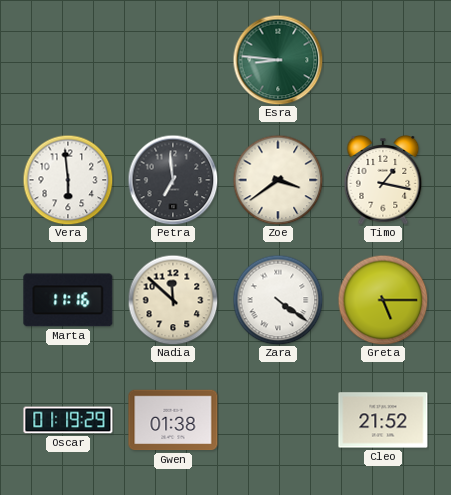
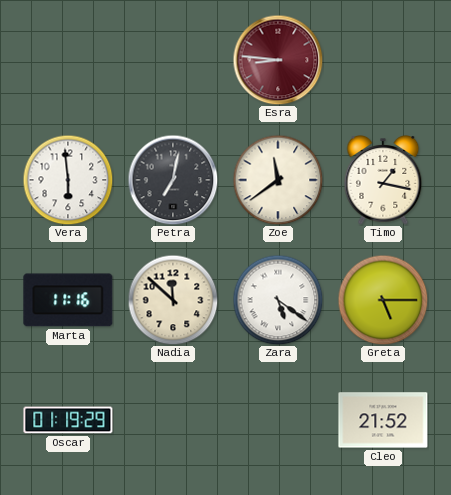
Esra dial: green -> burgundy (278, 60)
Petra: 6:59 -> 7:02 (173, 180)
Zoe: 3:39 -> 11:39 (278, 180)
Zara: 4:21 -> 5:21 (278, 300)
Gwen: 01:38 -> none (173, 420)
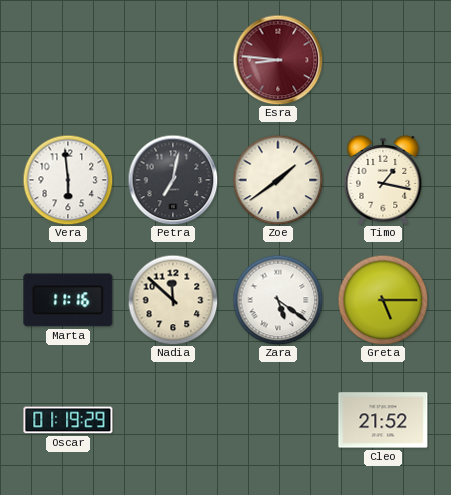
Zoe: 11:39 -> 1:39 (278, 180)
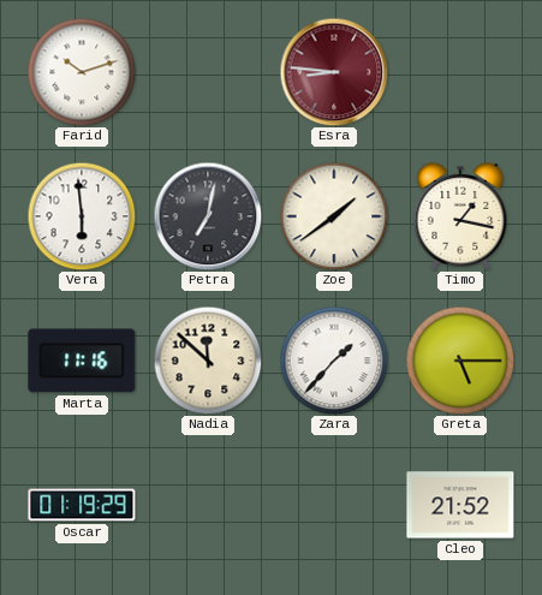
Farid: none -> 10:12 (82, 72)
Zara: 5:21 -> 1:37 (334, 361)
